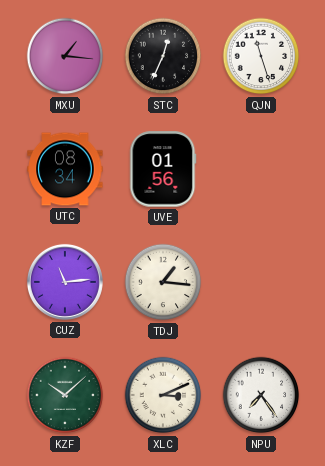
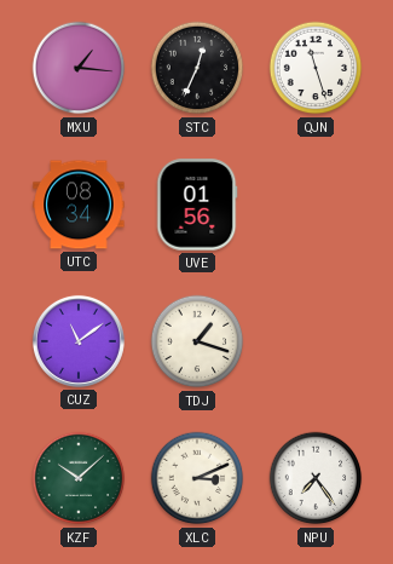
CUZ: 11:14 -> 11:09 (79, 341)
TDJ: 1:16 -> 1:18 (197, 341)
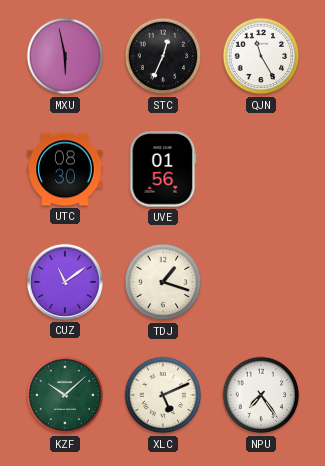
MXU: 1:16 -> 5:58 (65, 56)
QJN: 11:27 -> 11:25 (261, 56)
UTC: 08:34 -> 08:30 (65, 169)
XLC: 3:11 -> 5:11 (163, 395)
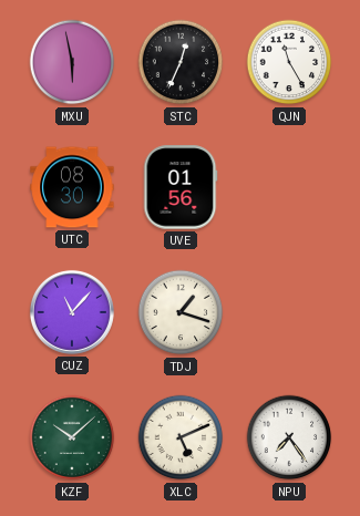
CUZ: 11:09 -> 11:07 (72, 312)
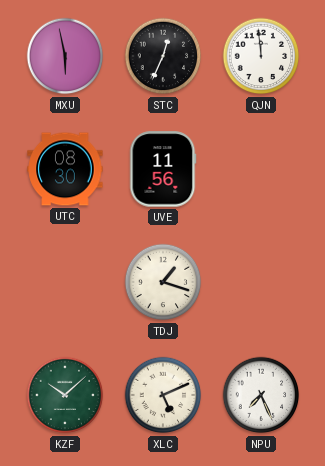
QJN: 11:25 -> 11:59 (261, 56)
UVE: 01:56 -> 11:56 (163, 169)
CUZ: 11:07 -> none (72, 312)
NPU: 7:24 -> 7:26 (261, 395)
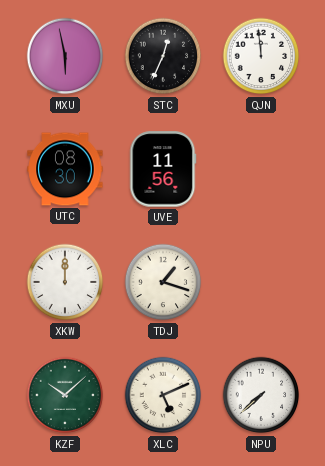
XKW: none -> 12:00 (65, 282)
NPU: 7:26 -> 7:38 (261, 395)
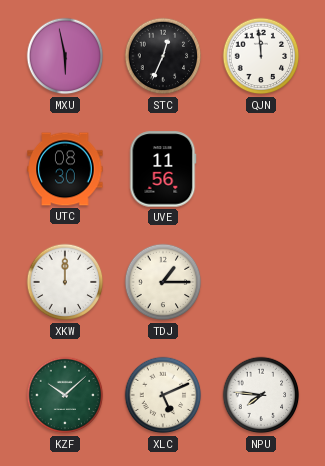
TDJ: 1:18 -> 1:15 (163, 282)
NPU: 7:38 -> 7:46 (261, 395)
